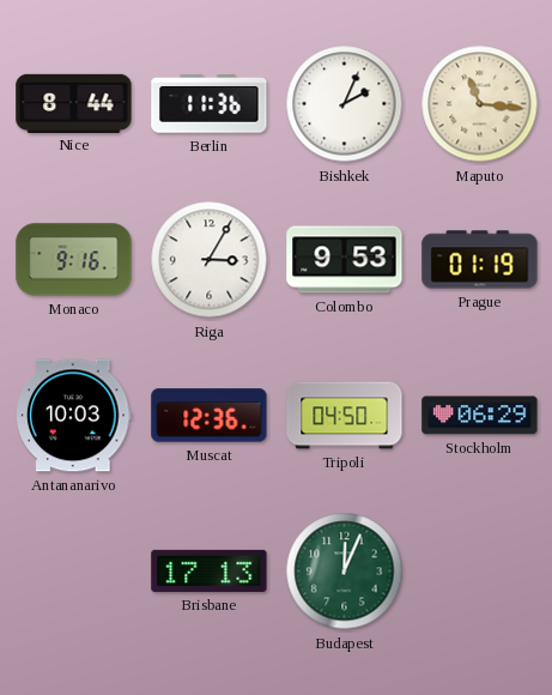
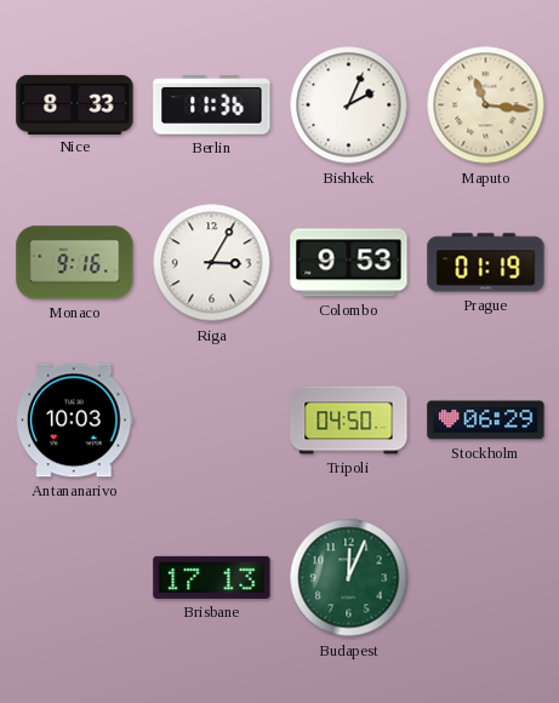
Nice: 8:44 -> 8:33 (75, 104)
Muscat: 12:36 -> none (210, 416)
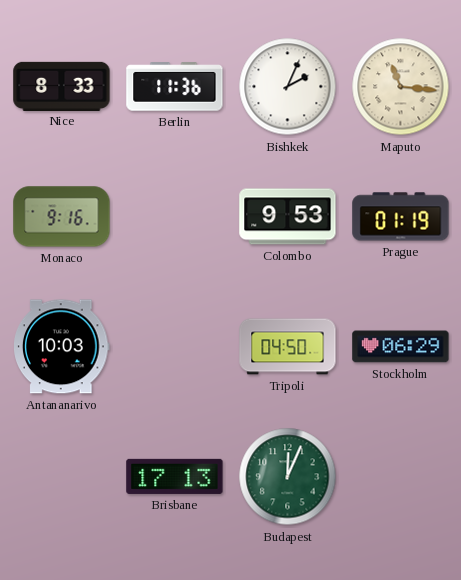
Riga: 3:05 -> none (212, 263)
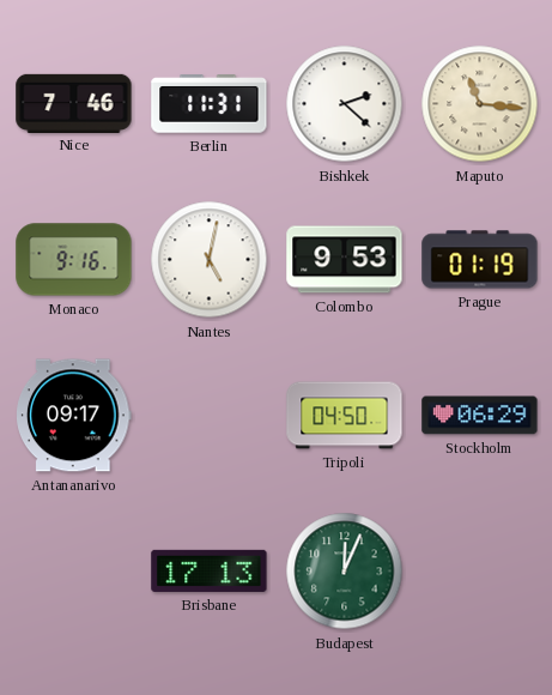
Nice: 8:33 -> 7:46 (74, 103)
Berlin: 11:36 -> 11:31 (210, 104)
Bishkek: 2:04 -> 2:22 (345, 104)
Nantes: none -> 5:02 (210, 260)
Antananarivo: 10:03 -> 09:17 (74, 416)
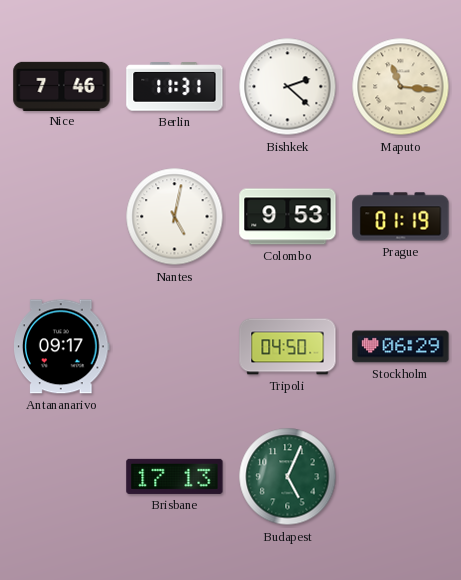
Monaco: 9:16 -> none (74, 260)
Budapest: 12:04 -> 5:04 (288, 477)
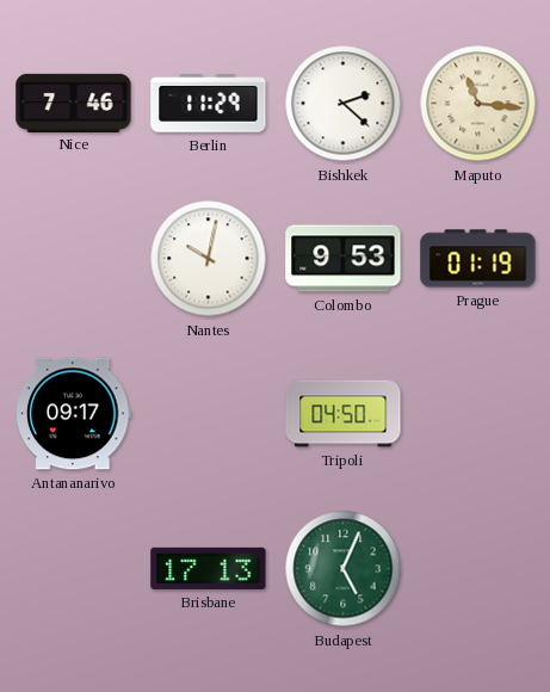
Berlin: 11:31 -> 11:29 (209, 104)
Nantes: 5:02 -> 10:02 (209, 259)
Stockholm: 06:29 -> none (401, 347)
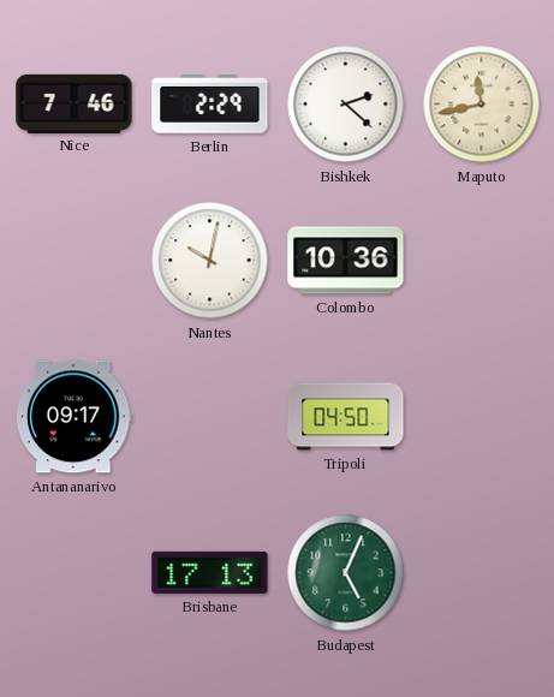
Berlin: 11:29 -> 2:29 (210, 105)
Maputo: 11:16 -> 11:43 (482, 105)
Colombo: 9:53 -> 10:36 (346, 261)
Prague: 01:19 -> none (478, 259)
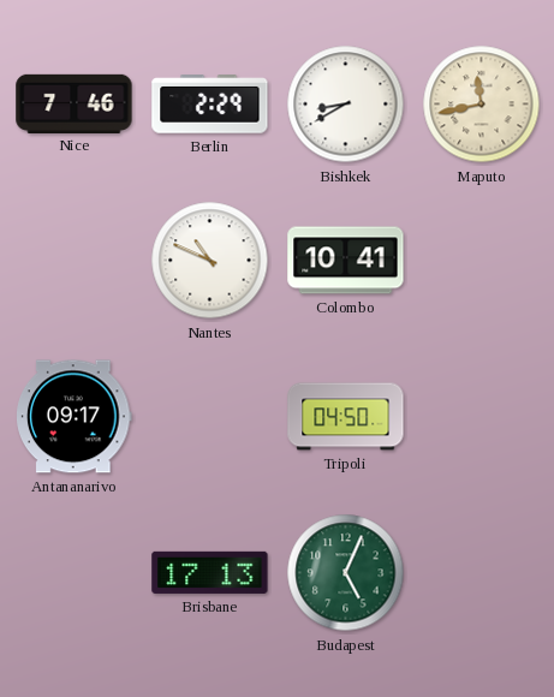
Bishkek: 2:22 -> 8:40 (346, 105)
Nantes: 10:02 -> 10:49 (210, 261)
Colombo: 10:36 -> 10:41 (346, 261)
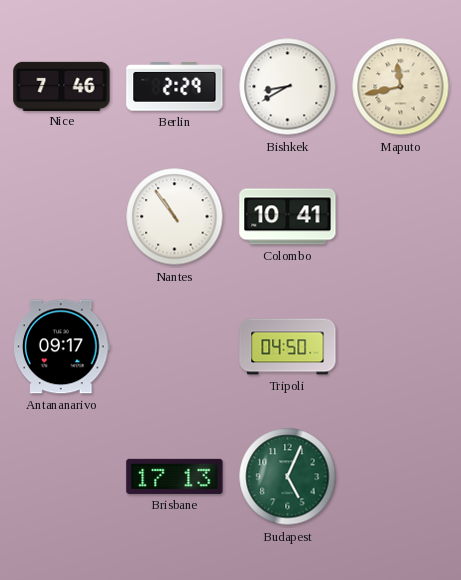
Nantes: 10:49 -> 10:54 (175, 217)
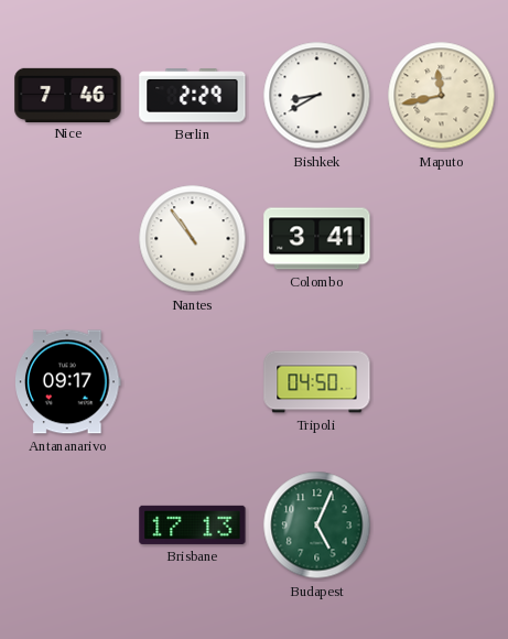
Colombo: 10:41 -> 3:41 (317, 239)
